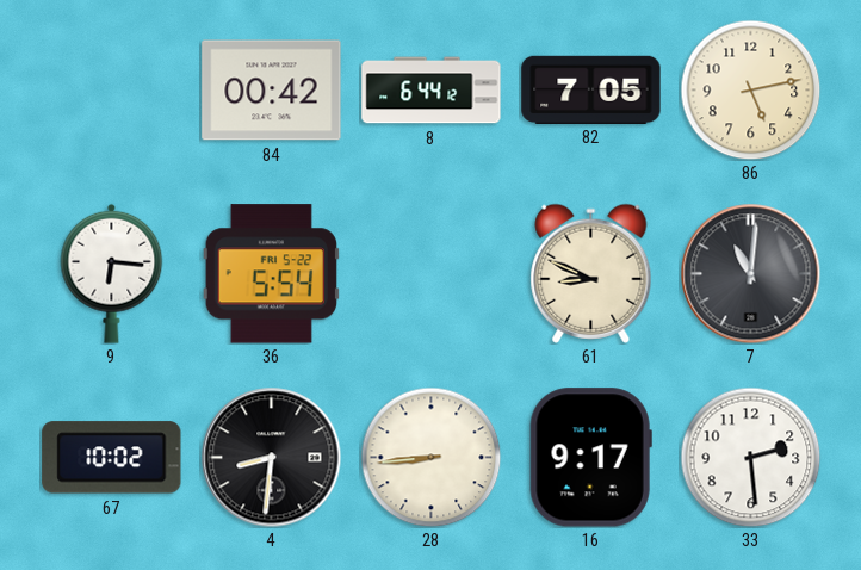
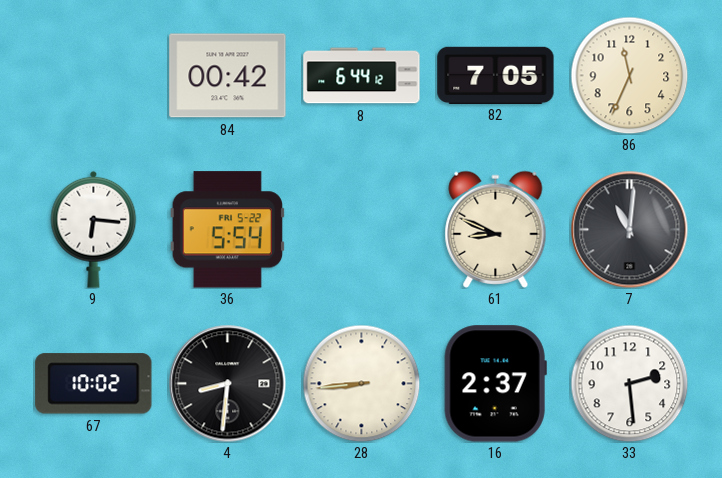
86: 5:13 -> 11:34 (629, 75)
16: 9:17 -> 2:37 (495, 384)
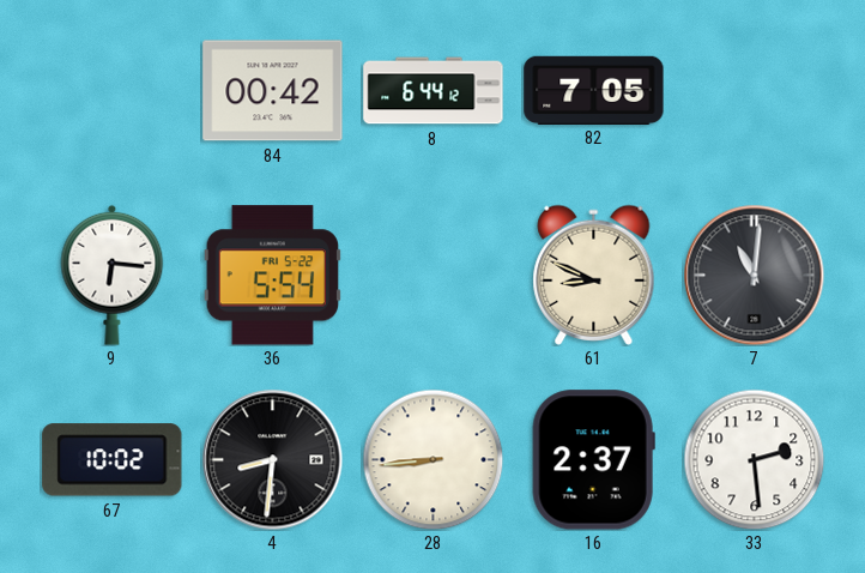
86: 11:34 -> none (629, 75)
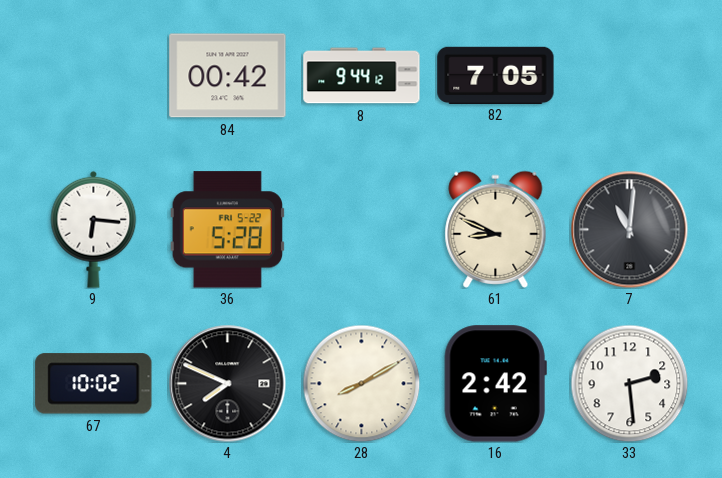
8: 6:44 -> 9:44 (362, 76)
36: 5:54 -> 5:28 (227, 230)
4: 8:31 -> 7:49 (227, 383)
28: 8:44 -> 8:10 (361, 383)
16: 2:37 -> 2:42 (495, 384)
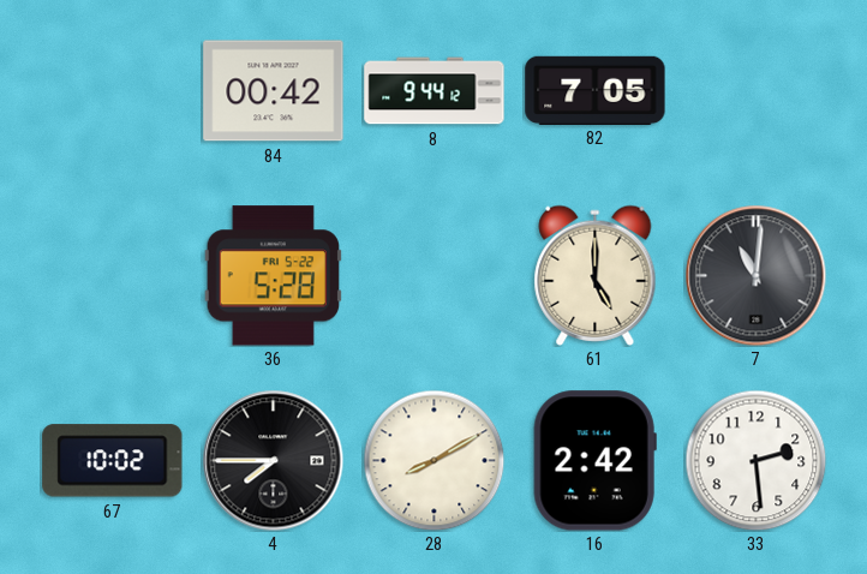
9: 6:16 -> none (94, 229)
61: 8:49 -> 5:00 (596, 275)
4: 7:49 -> 7:45 (273, 460)
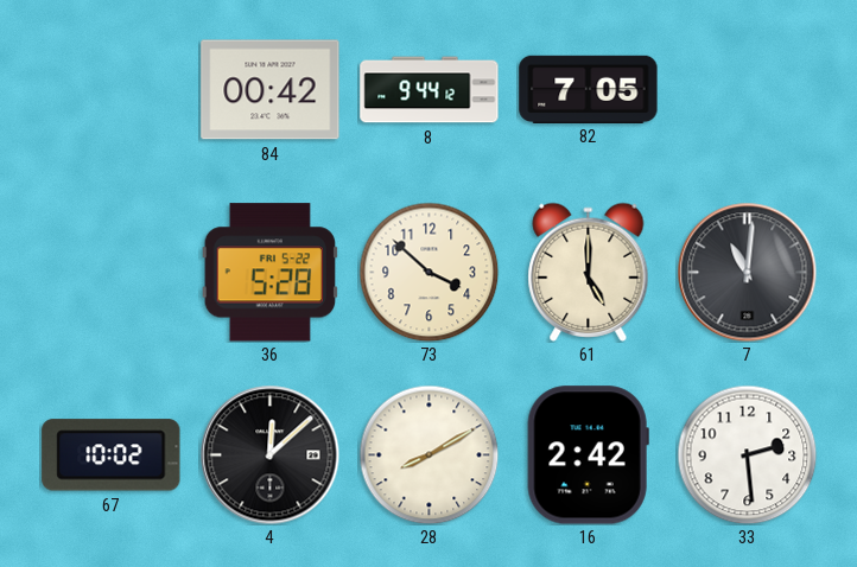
73: none -> 3:52 (429, 272)
4: 7:45 -> 12:08 (269, 454)
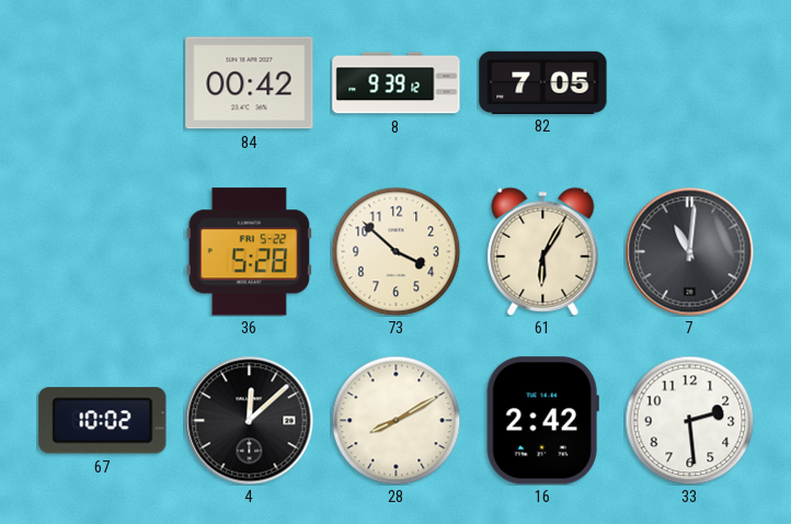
8: 9:44 -> 9:39 (397, 83)
61: 5:00 -> 6:05 (543, 251)
